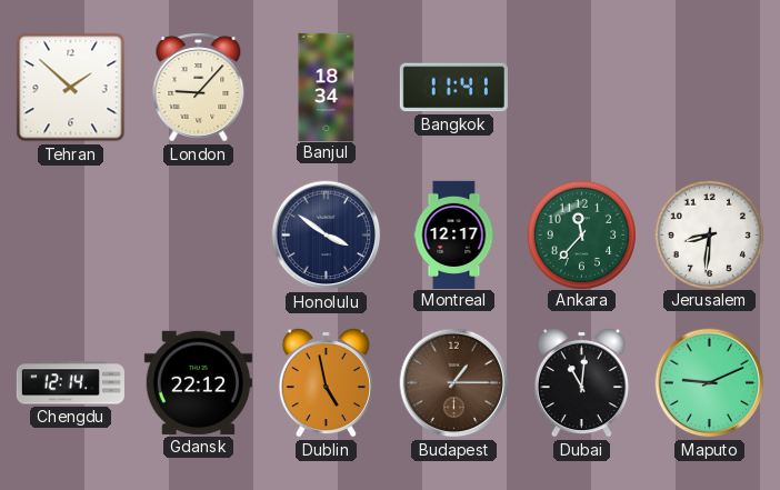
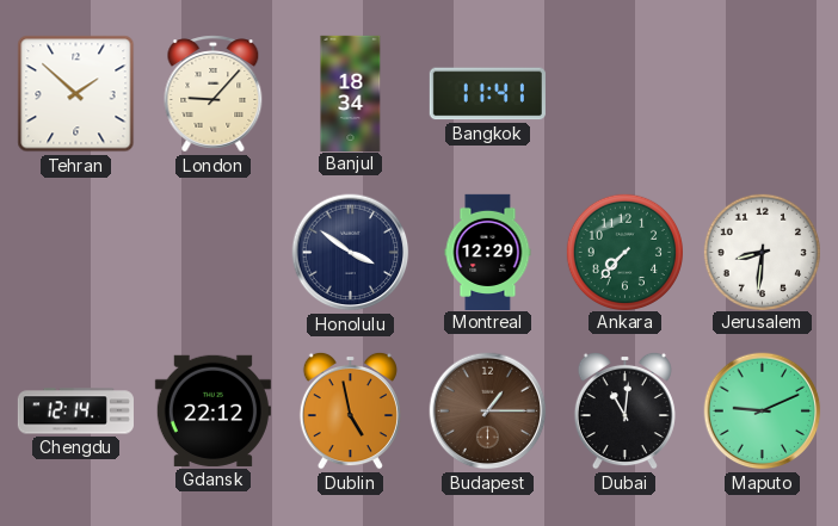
Montreal: 12:17 -> 12:29 (488, 252)
Ankara: 11:37 -> 7:37 (624, 252)
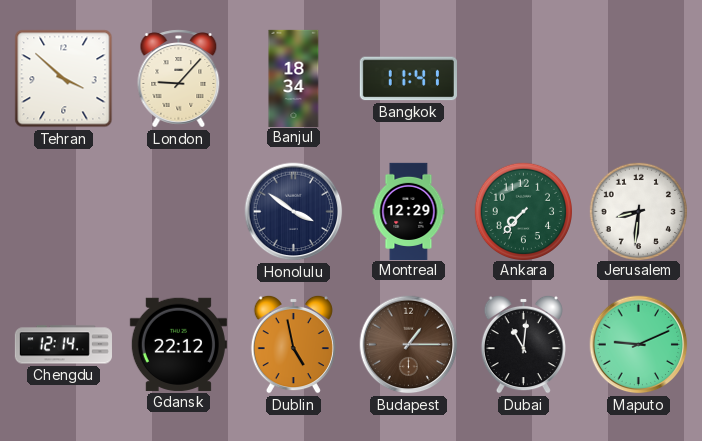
Tehran: 1:52 -> 3:52 (64, 79)
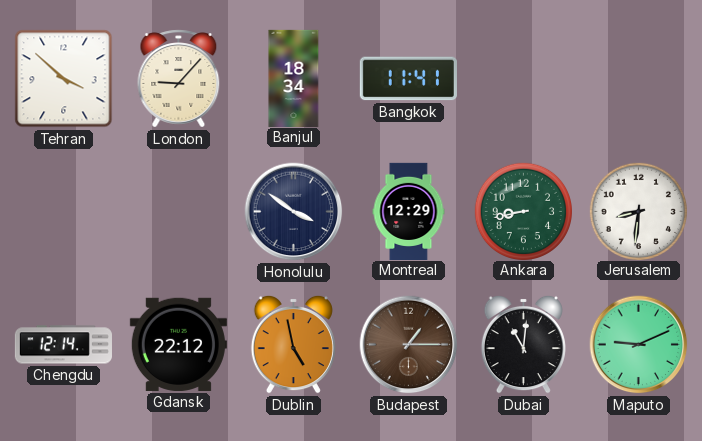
Ankara: 7:37 -> 8:43 (523, 211)
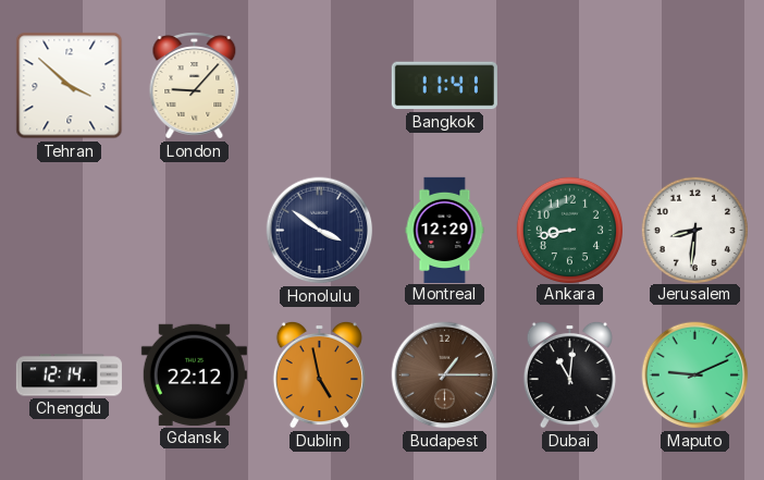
Banjul: 18:34 -> none (294, 78)
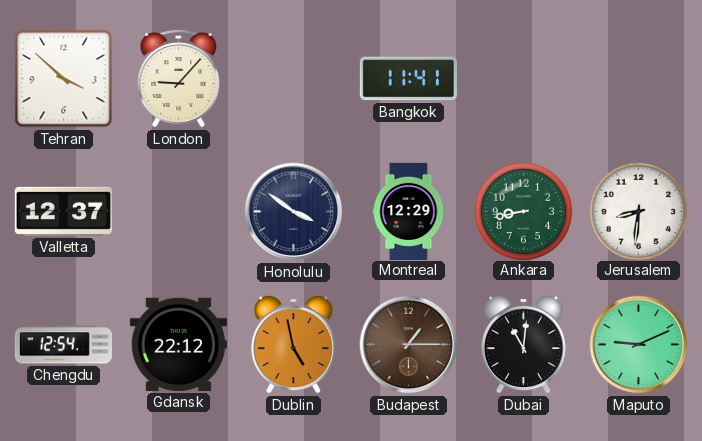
Valletta: none -> 12:37 (63, 211)
Chengdu: 12:14 -> 12:54 (63, 345)
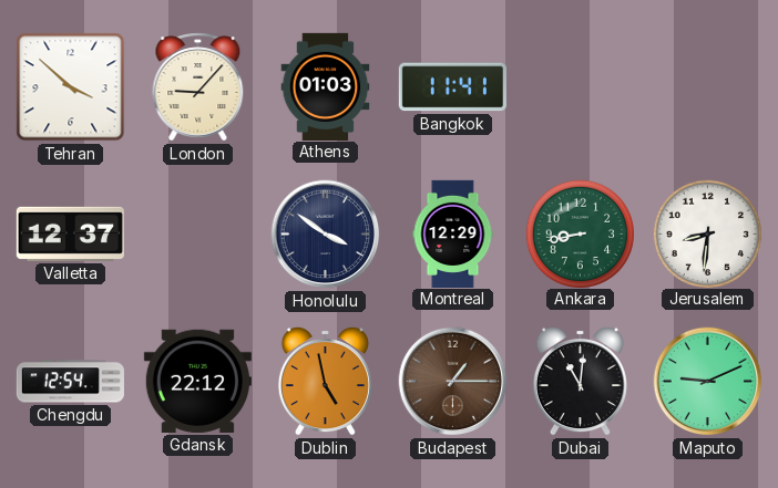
Athens: none -> 01:03 (326, 86)
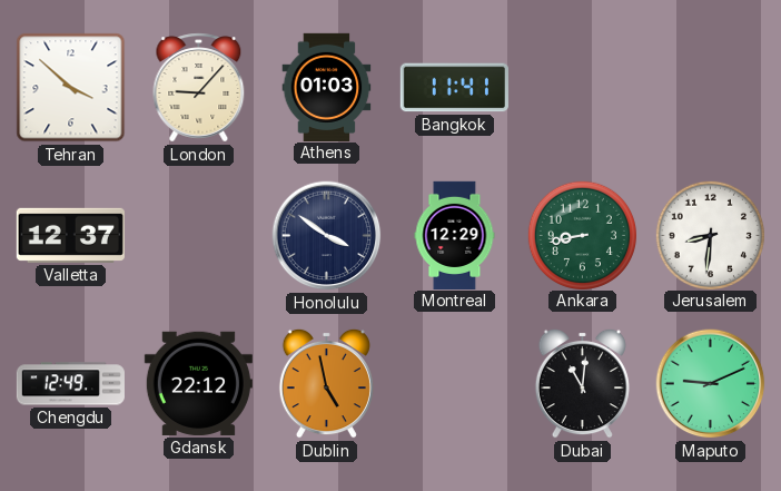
Chengdu: 12:54 -> 12:49 (70, 384)
Budapest: 1:15 -> none (453, 382)
